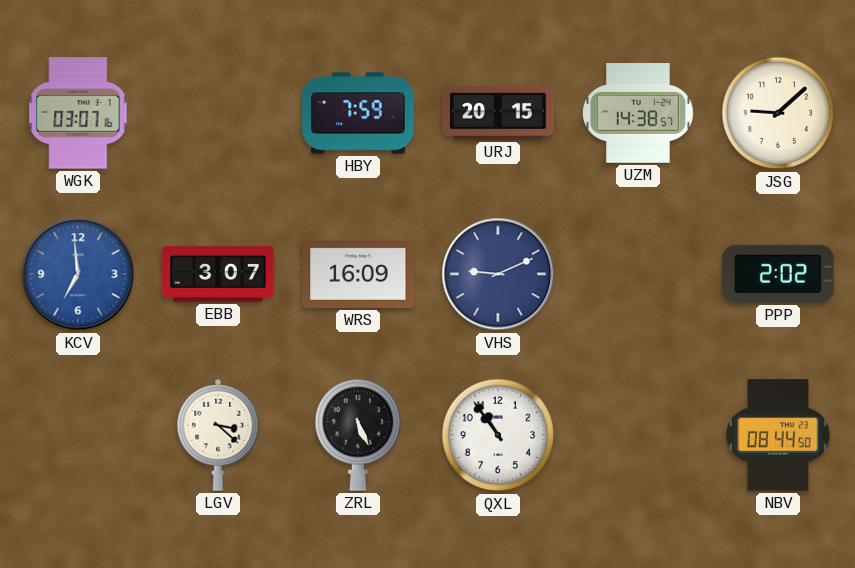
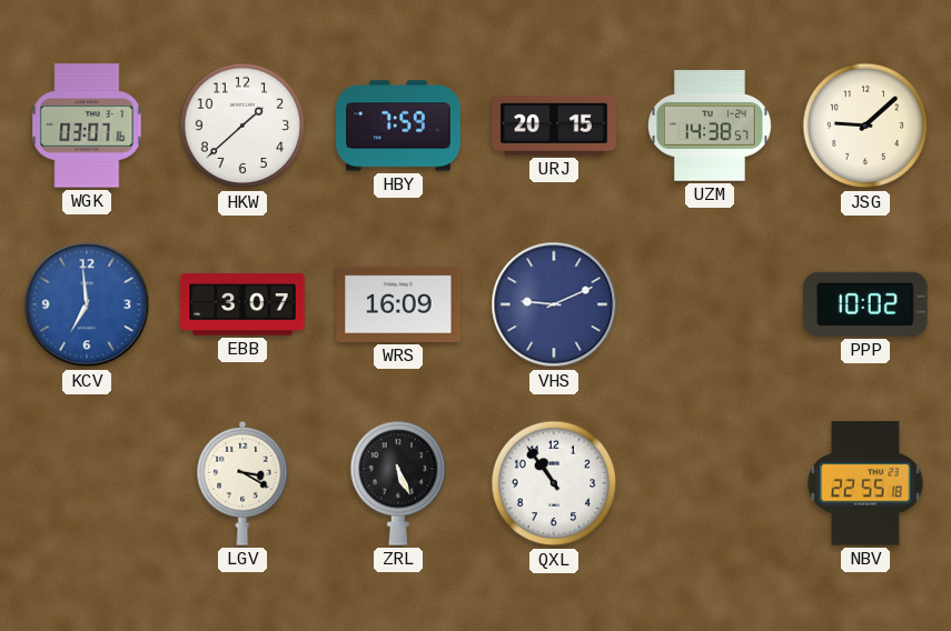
HKW: none -> 1:38 (242, 126)
PPP: 2:02 -> 10:02 (865, 304)
LGV: 3:22 -> 3:20 (242, 483)
NBV: 08:44 -> 22:55 (865, 483)
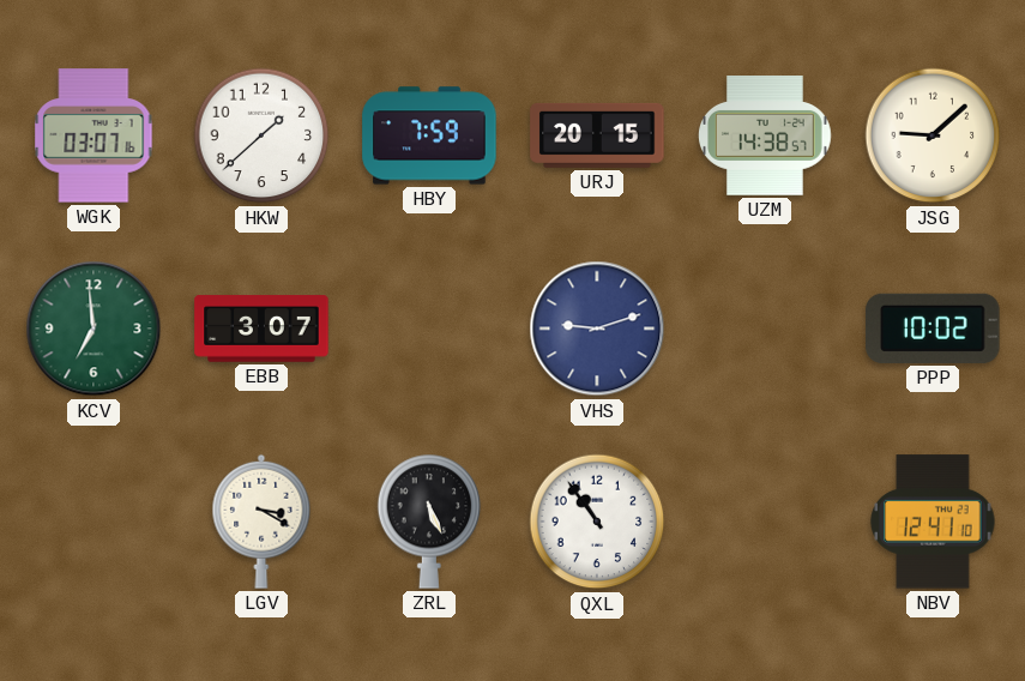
KCV dial: blue -> green (94, 329)
WRS: 16:09 -> none (398, 304)
VHS: 9:11 -> 9:12 (597, 329)
NBV: 22:55 -> 12:41 (933, 522)
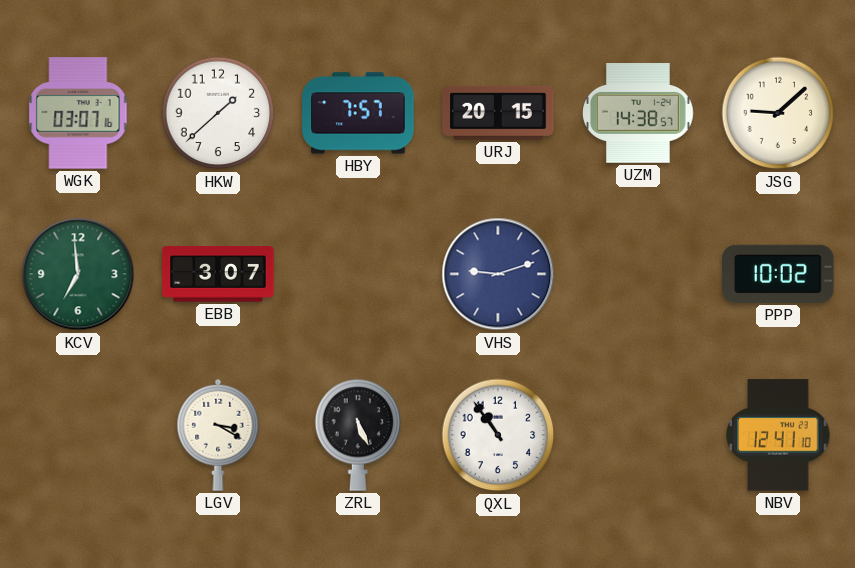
HBY: 7:59 -> 7:57 (358, 113)
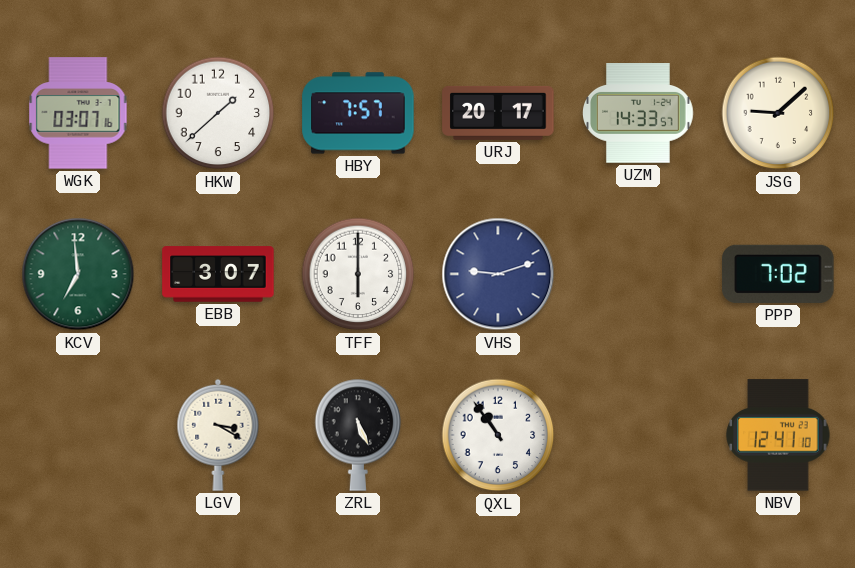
URJ: 20:15 -> 20:17 (498, 113)
UZM: 14:38 -> 14:33 (638, 113)
TFF: none -> 6:00 (358, 274)
PPP: 10:02 -> 7:02 (778, 274)
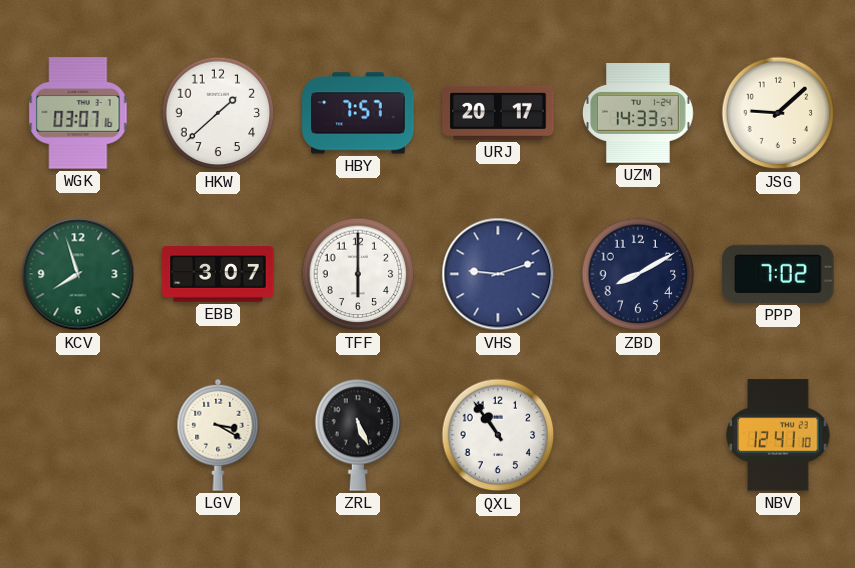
KCV: 6:59 -> 7:57 (78, 274)
ZBD: none -> 8:10 (638, 274)
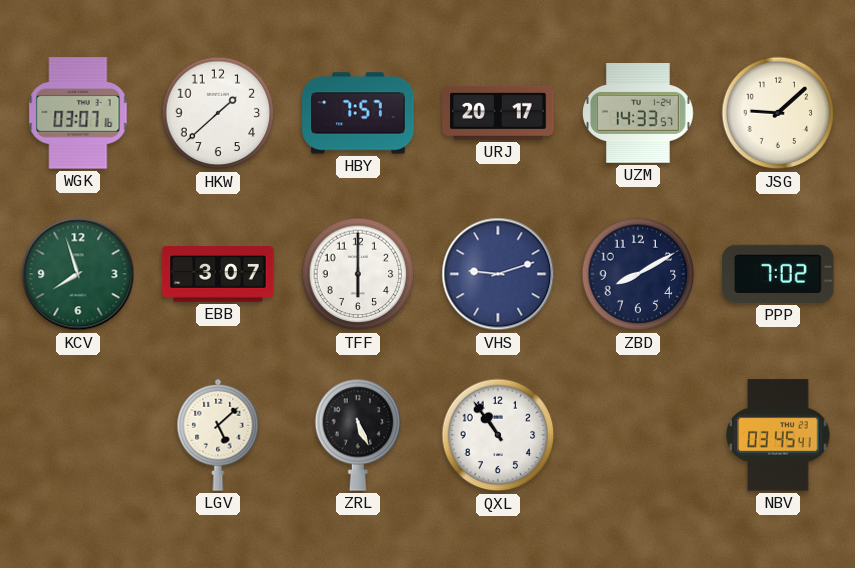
LGV: 3:20 -> 5:08 (218, 435)
NBV: 12:41 -> 03:45 (778, 435)
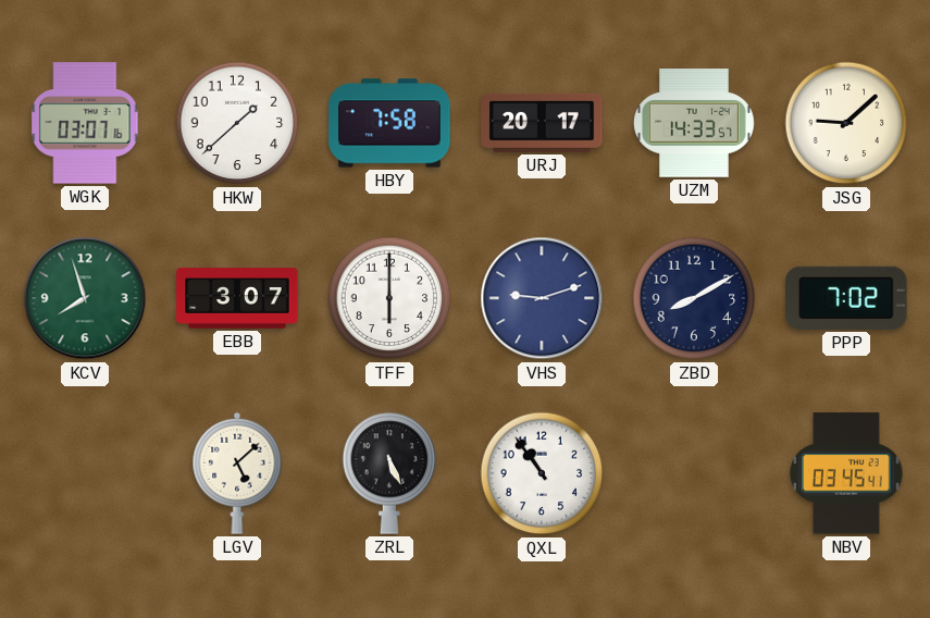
HBY: 7:57 -> 7:58 (389, 123)
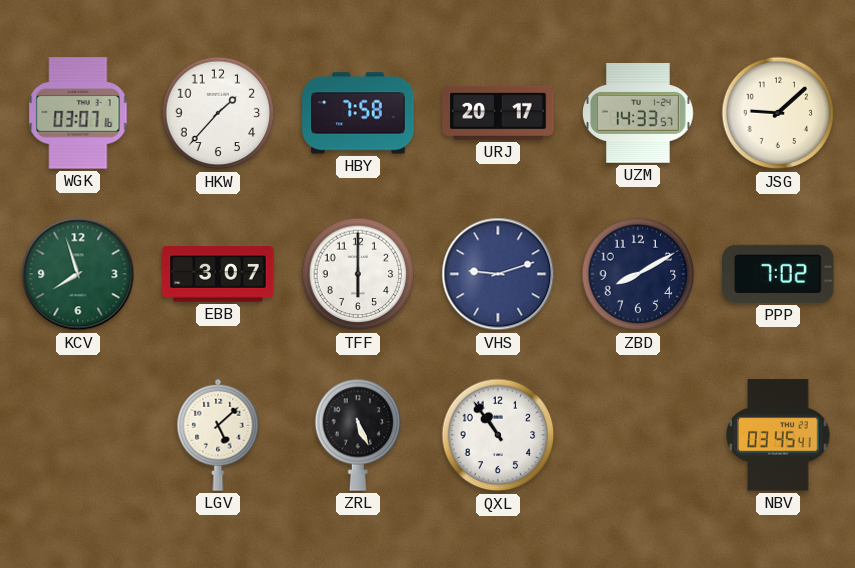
HKW: 1:38 -> 1:37 (218, 113)
